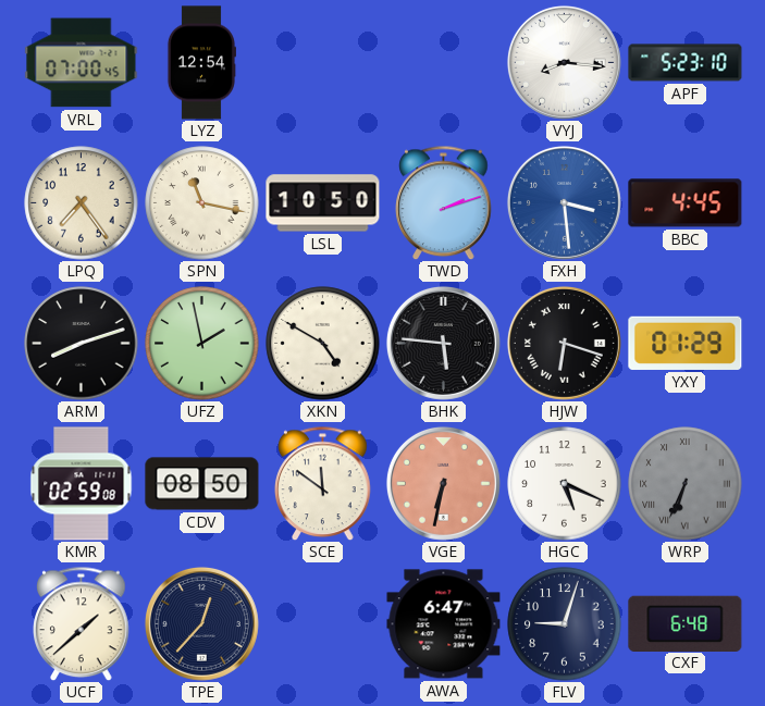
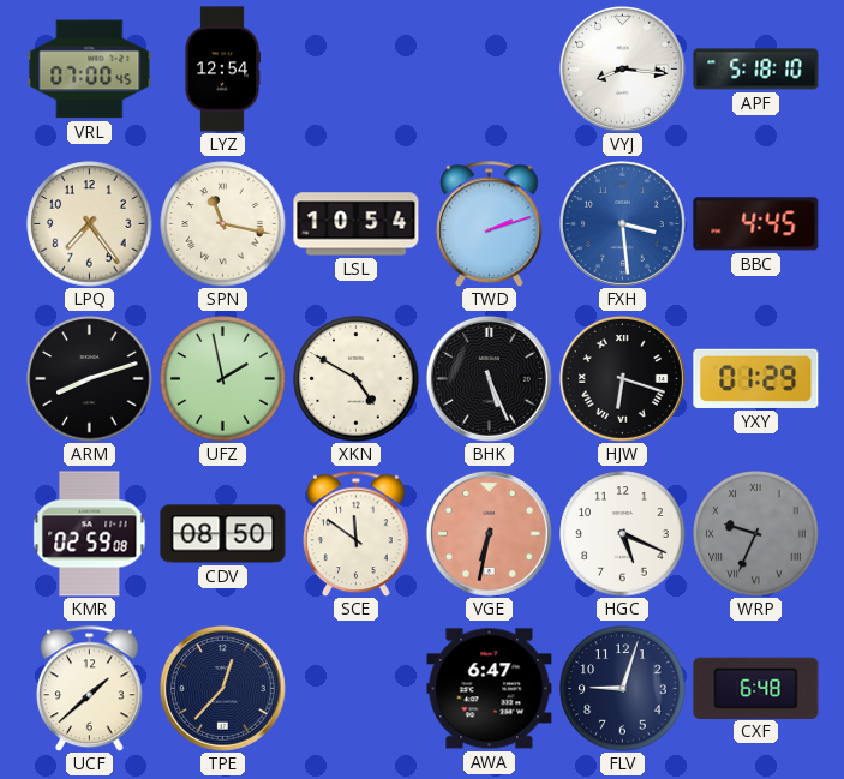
APF: 5:23 -> 5:18 (756, 70)
LSL: 10:50 -> 10:54 (357, 224)
BHK: 5:46 -> 5:26 (489, 378)
WRP: 6:34 -> 9:34 (756, 534)
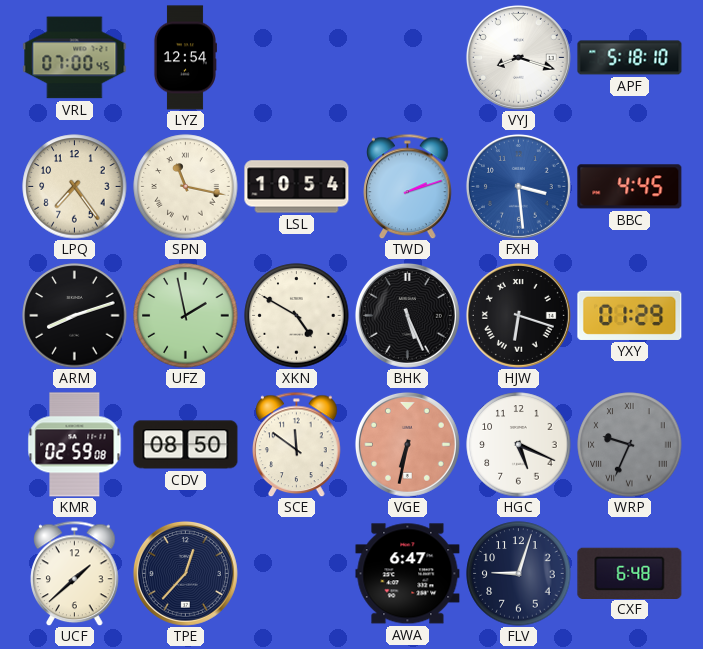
VYJ: 8:16 -> 8:18 (518, 57)
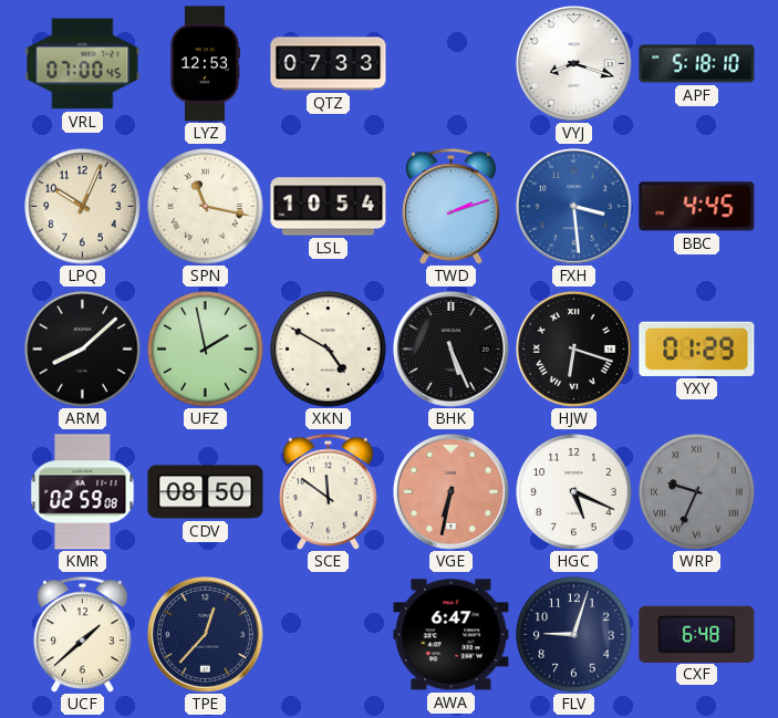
LYZ: 12:54 -> 12:53 (205, 64)
QTZ: none -> 07:33 (329, 64)
LPQ: 7:24 -> 10:04 (83, 207)
ARM: 8:12 -> 8:08 (83, 350)
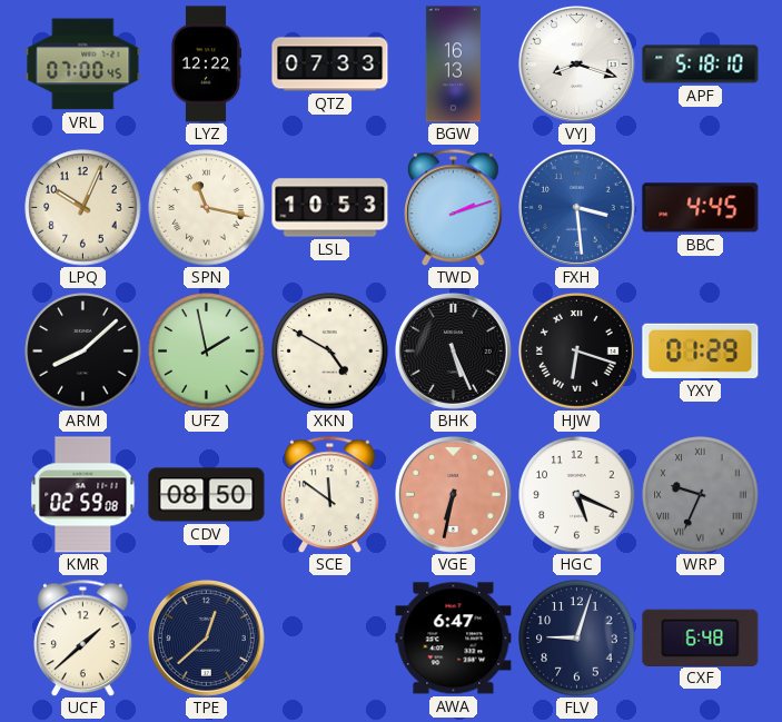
LYZ: 12:53 -> 12:22 (206, 65)
BGW: none -> 16:13 (453, 65)
LSL: 10:54 -> 10:53 (330, 208)
TPE: 12:37 -> 12:38 (206, 637)
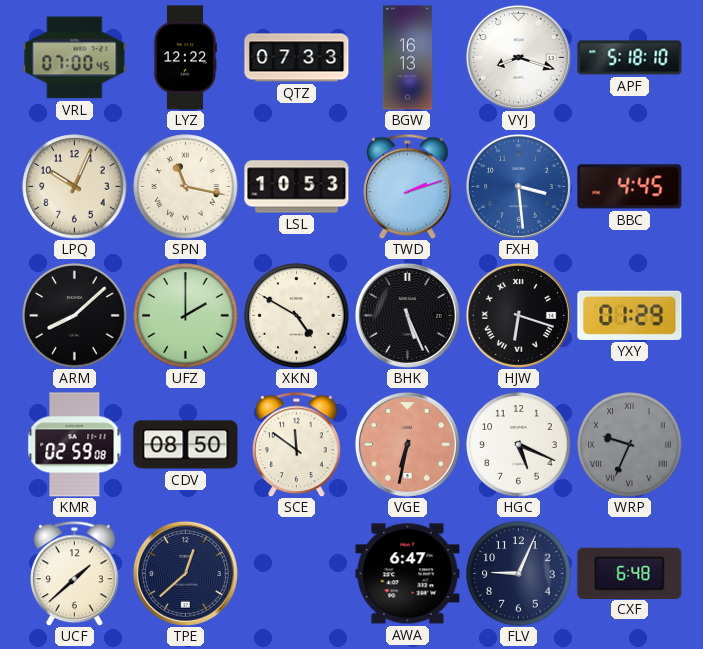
UFZ: 1:58 -> 2:00 (186, 316)
FLV: 9:03 -> 9:04 (519, 574)
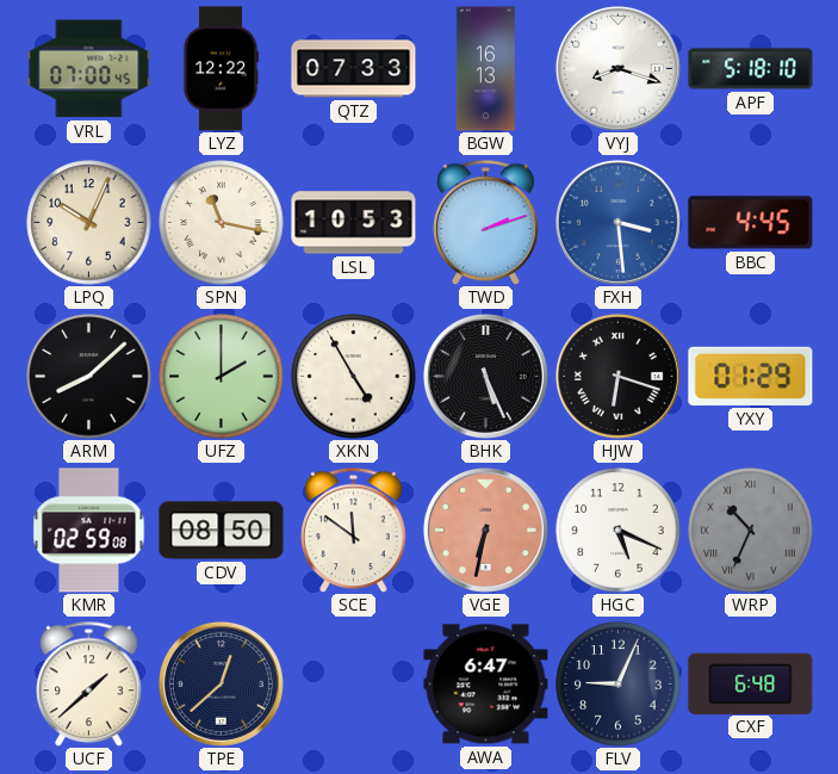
XKN: 4:50 -> 4:55 (354, 377)
WRP: 9:34 -> 10:34 (751, 531)
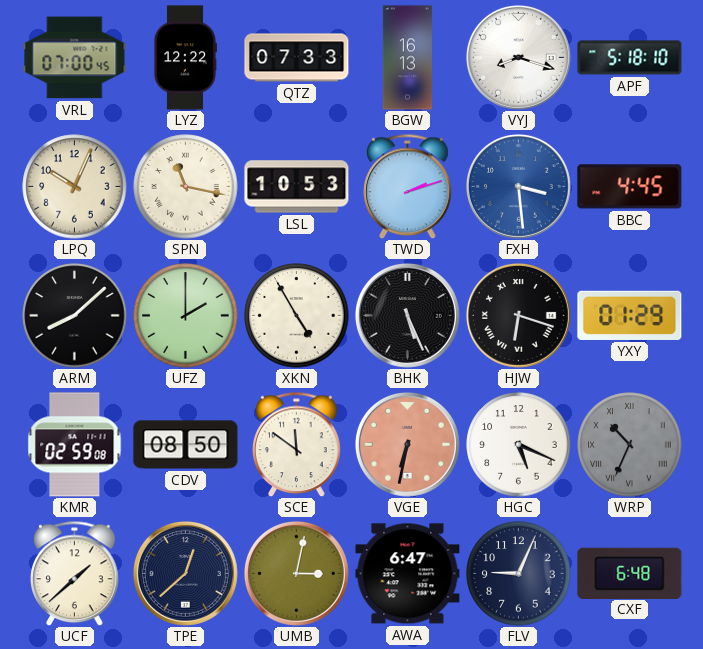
UMB: none -> 3:02 (296, 573)
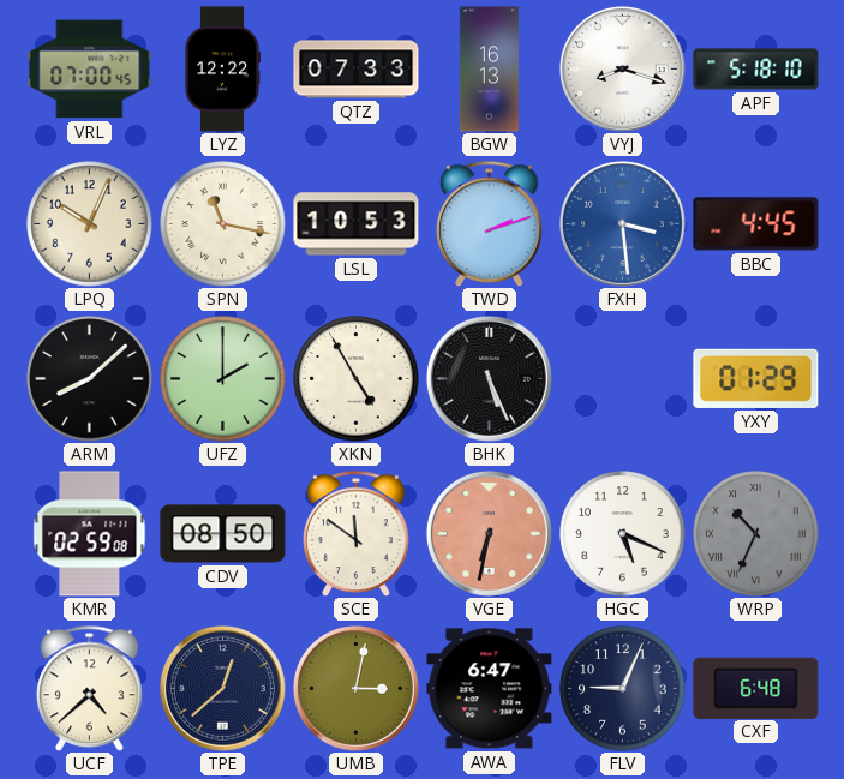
HJW: 6:18 -> none (518, 315)
UCF: 1:38 -> 4:38 (90, 688)
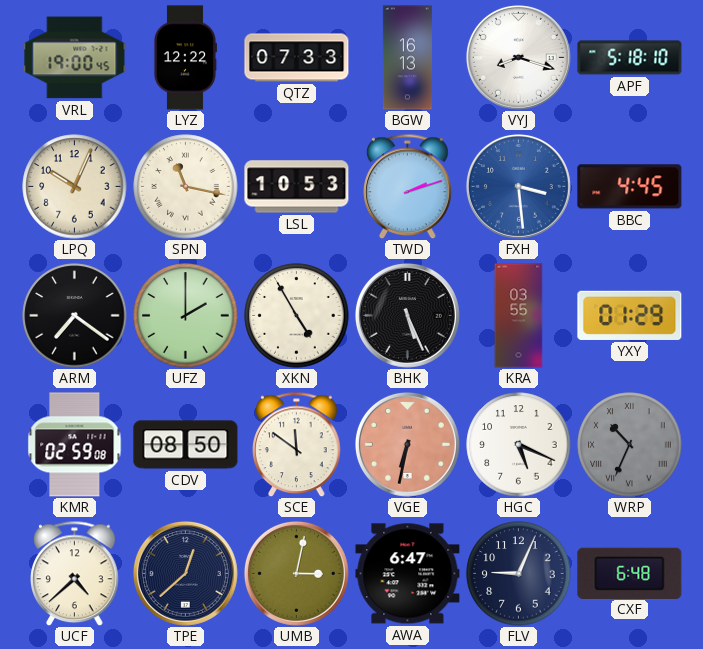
VRL: 07:00 -> 19:00 (75, 58)
ARM: 8:08 -> 7:21 (75, 316)
KRA: none -> 03:55 (519, 316)
